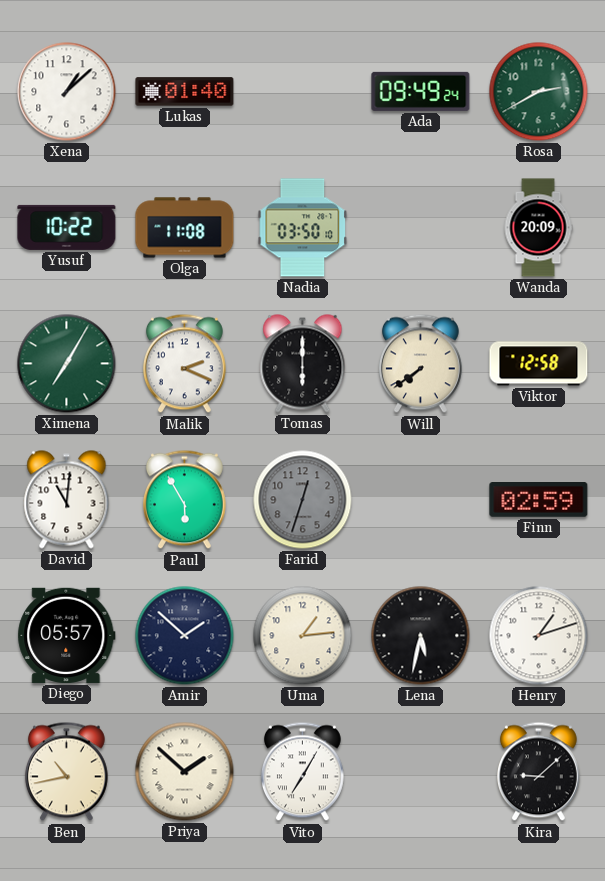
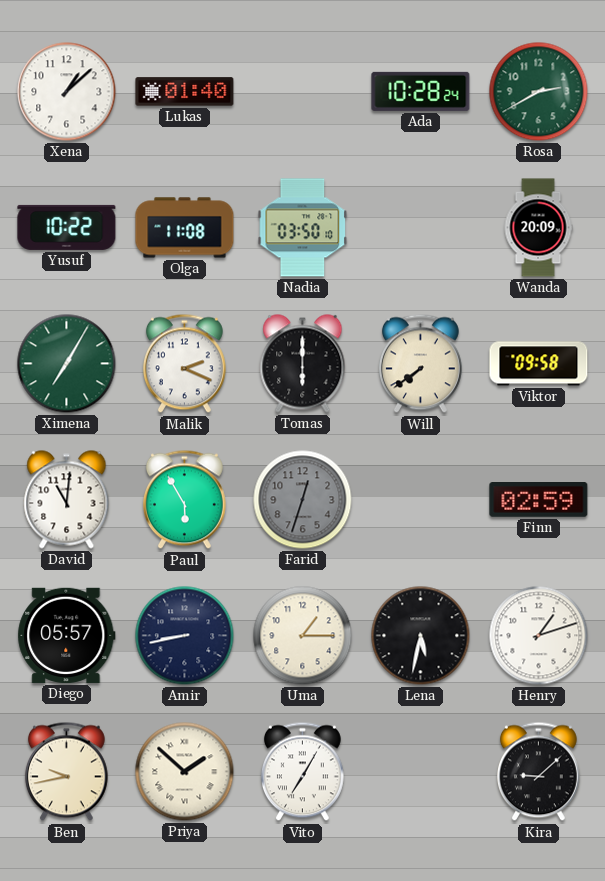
Ada: 09:49 -> 10:28 (421, 91)
Viktor: 12:58 -> 09:58 (539, 364)
Amir: 1:52 -> 8:43 (185, 636)
Uma: 1:14 -> 1:15 (303, 636)
Ben: 10:43 -> 9:43 (66, 772)
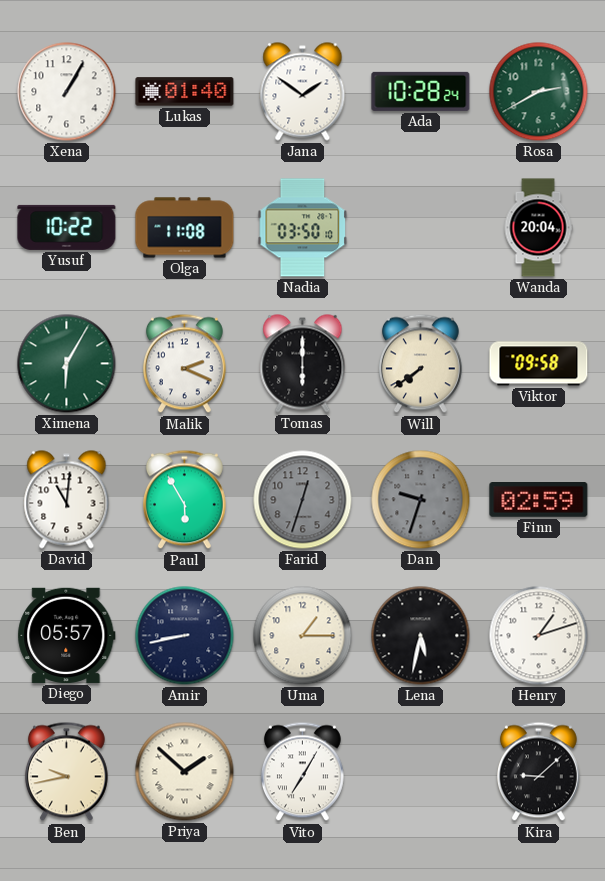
Xena: 1:08 -> 1:05 (67, 92)
Jana: none -> 1:51 (303, 92)
Wanda: 20:09 -> 20:04 (538, 228)
Ximena: 7:05 -> 6:05 (67, 364)
Dan: none -> 9:33 (421, 500)
